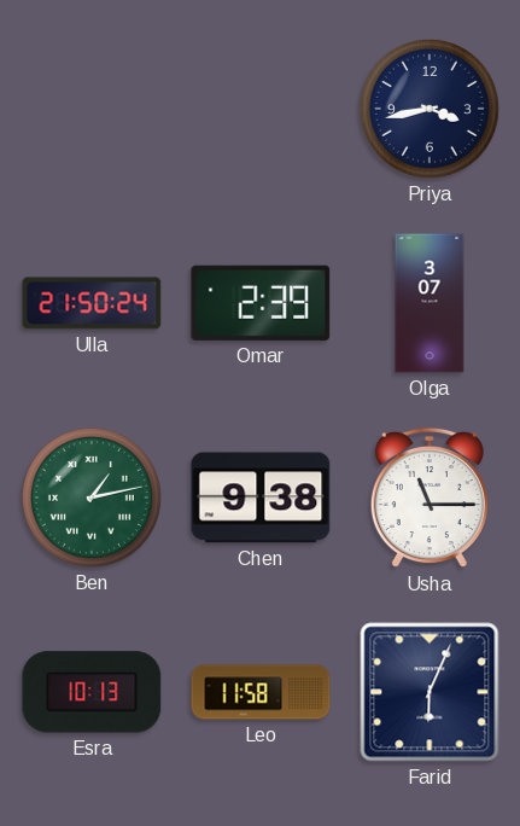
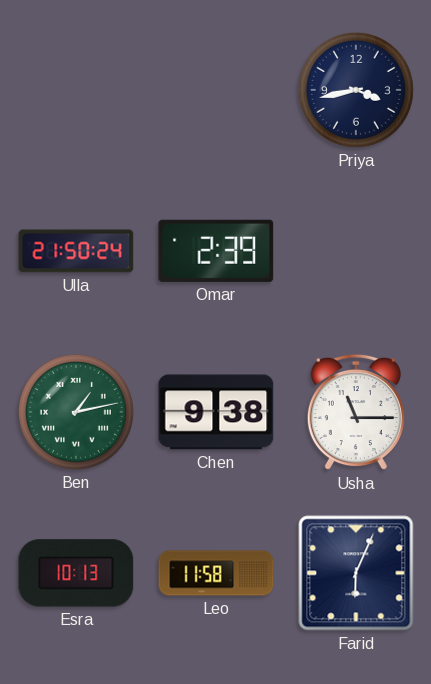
Olga: 3:07 -> none (430, 303)
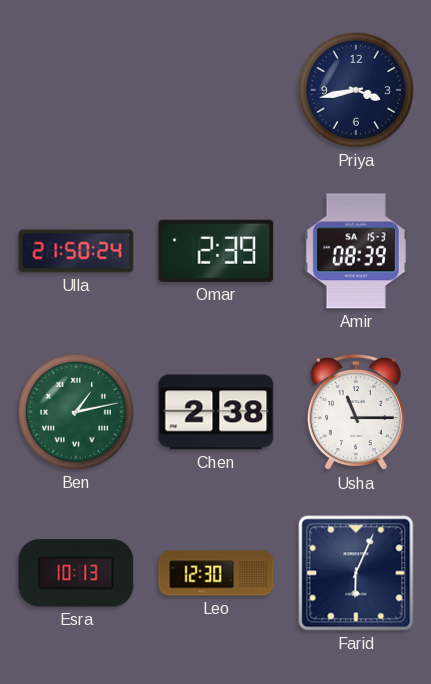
Amir: none -> 08:39 (356, 251)
Chen: 9:38 -> 2:38 (216, 412)
Leo: 11:58 -> 12:30 (216, 573)
